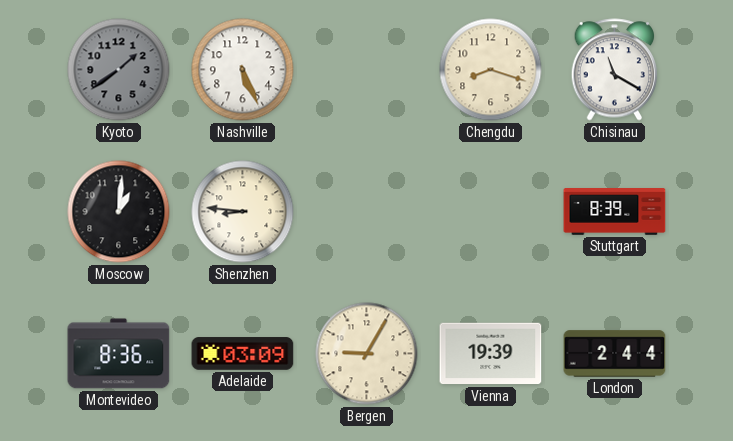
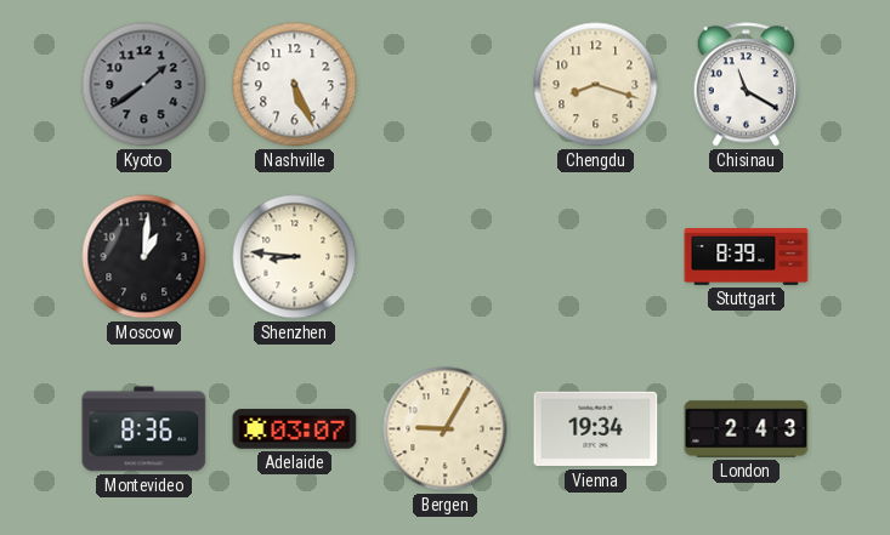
Adelaide: 03:09 -> 03:07 (295, 429)
Vienna: 19:39 -> 19:34 (596, 429)
London: 2:44 -> 2:43 (747, 429)
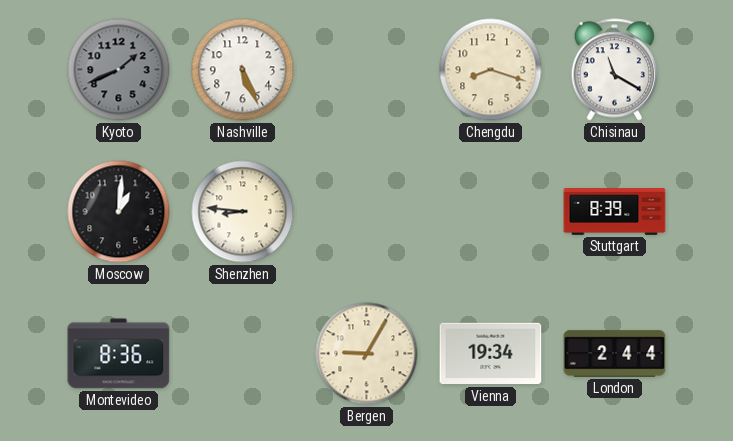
Kyoto: 1:39 -> 1:41 (119, 70)
Adelaide: 03:07 -> none (295, 429)
London: 2:43 -> 2:44 (615, 354)
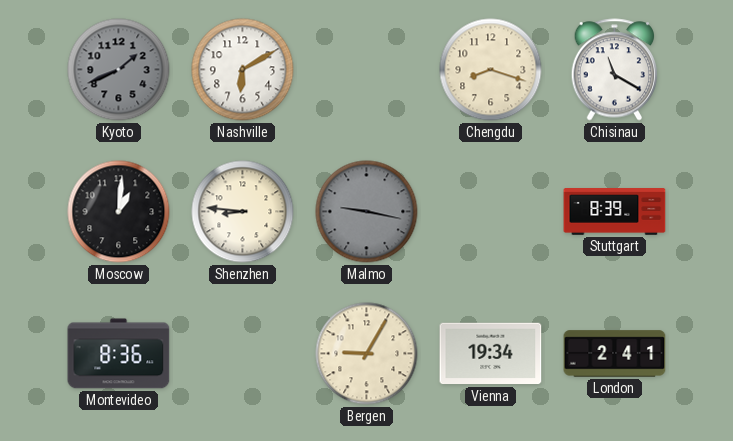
Nashville: 5:26 -> 6:10 (243, 70)
Malmo: none -> 9:17 (367, 212)
London: 2:44 -> 2:41 (615, 354)
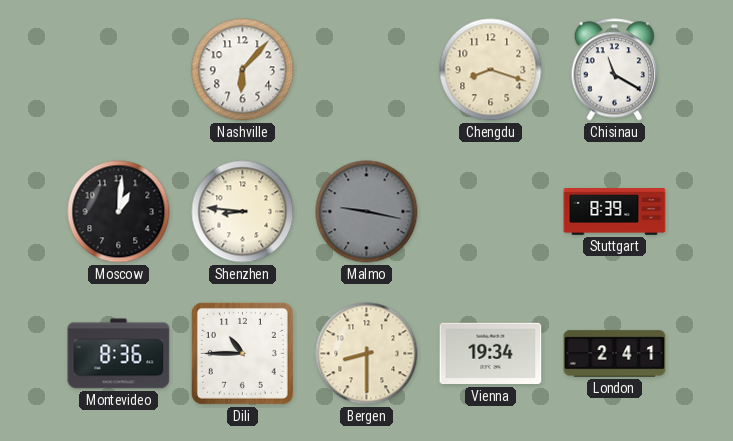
Kyoto: 1:41 -> none (119, 70)
Nashville: 6:10 -> 6:07 (243, 70)
Dili: none -> 10:45 (242, 353)
Bergen: 9:05 -> 8:30 (367, 354)
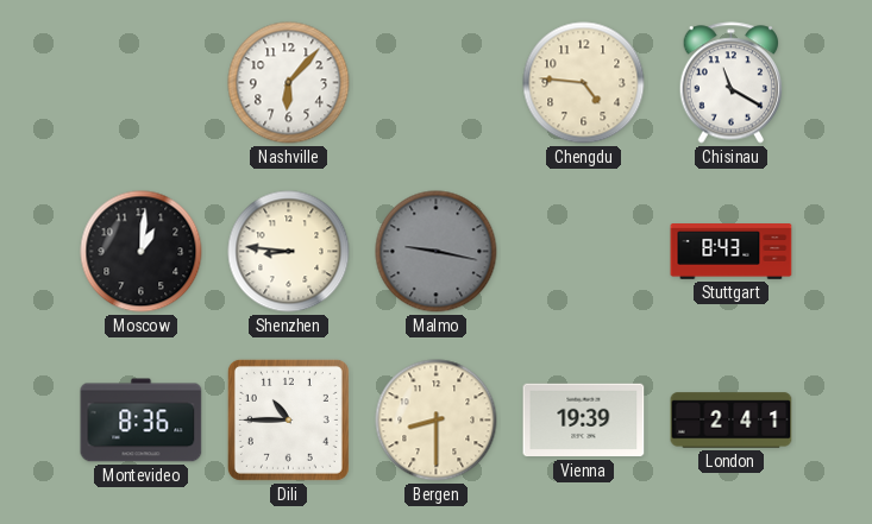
Chengdu: 8:18 -> 4:46 (584, 83)
Stuttgart: 8:39 -> 8:43 (732, 252)
Vienna: 19:34 -> 19:39 (584, 421)
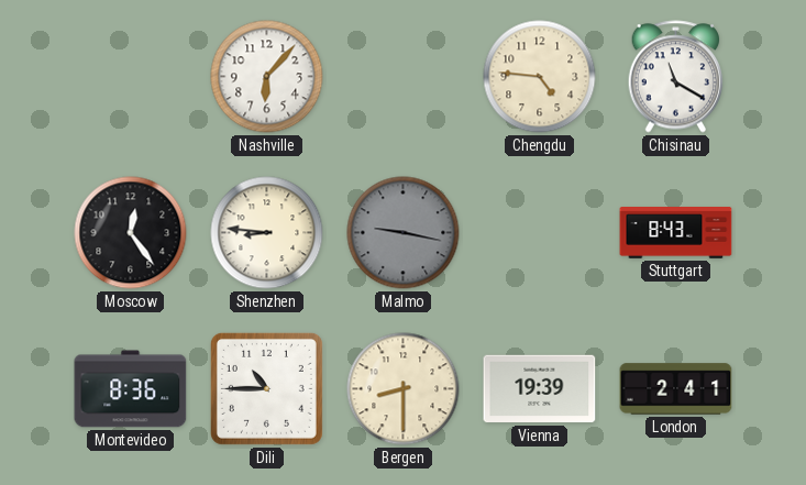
Moscow: 1:01 -> 12:24 (131, 233)
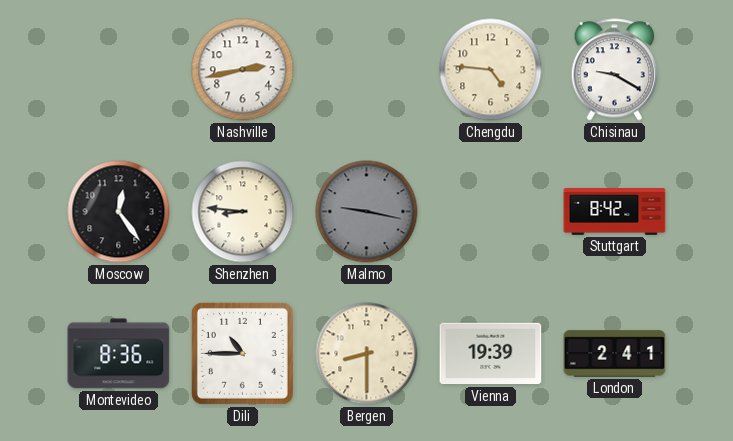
Nashville: 6:07 -> 2:43 (243, 70)
Chisinau: 11:20 -> 9:20 (615, 70)
Stuttgart: 8:43 -> 8:42 (615, 212)
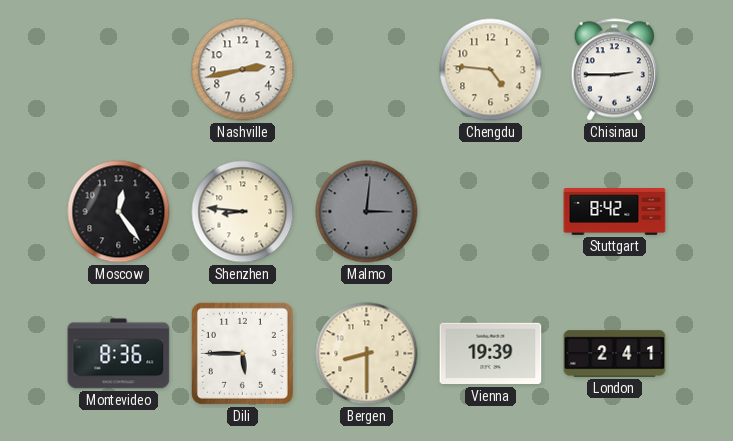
Chisinau: 9:20 -> 2:45 (615, 70)
Malmo: 9:17 -> 3:01 (367, 212)
Dili: 10:45 -> 5:45 (242, 353)
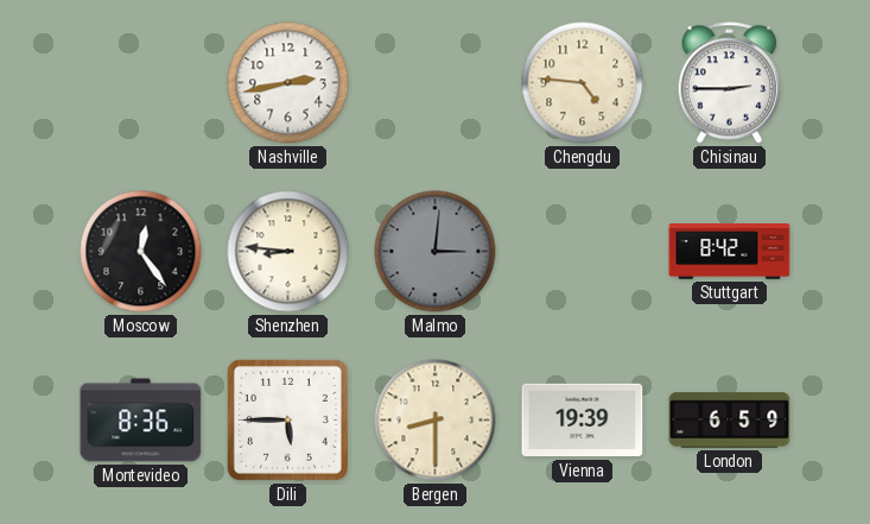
London: 2:41 -> 6:59 (730, 421)
